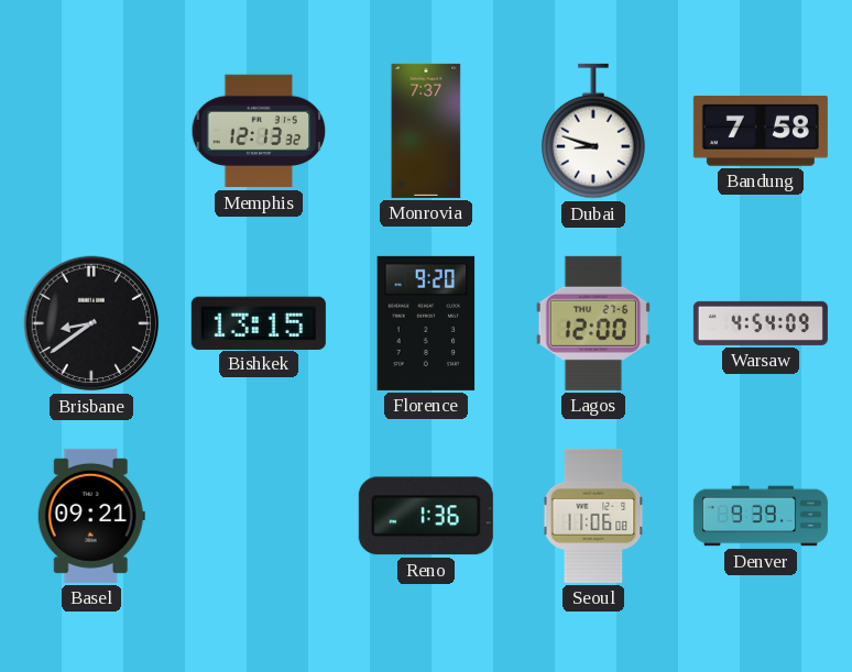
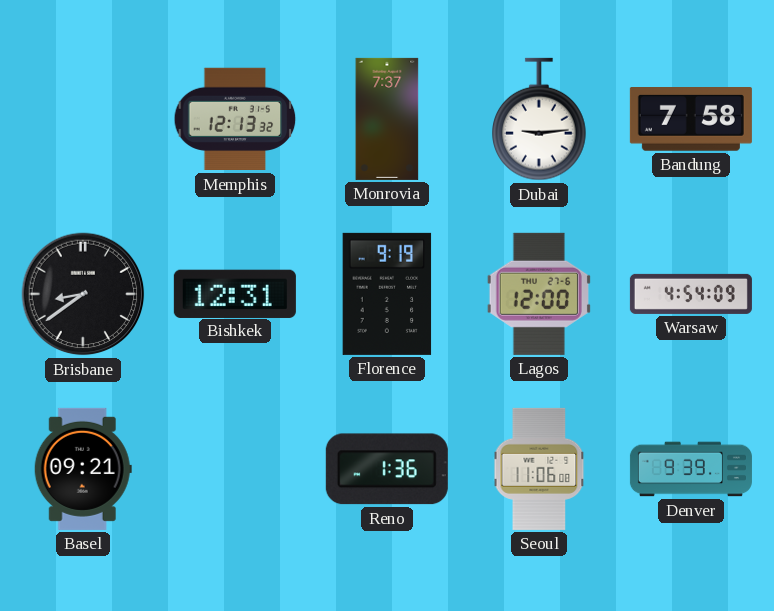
Dubai: 8:48 -> 9:14 (540, 119)
Bishkek: 13:15 -> 12:31 (235, 293)
Florence: 9:20 -> 9:19 (387, 294)
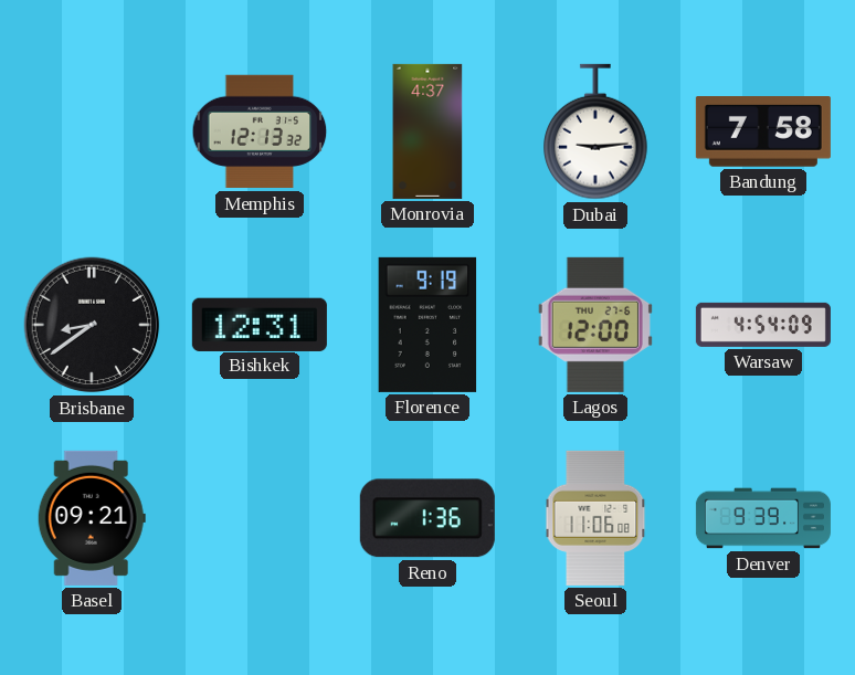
Monrovia: 7:37 -> 4:37 (427, 131)
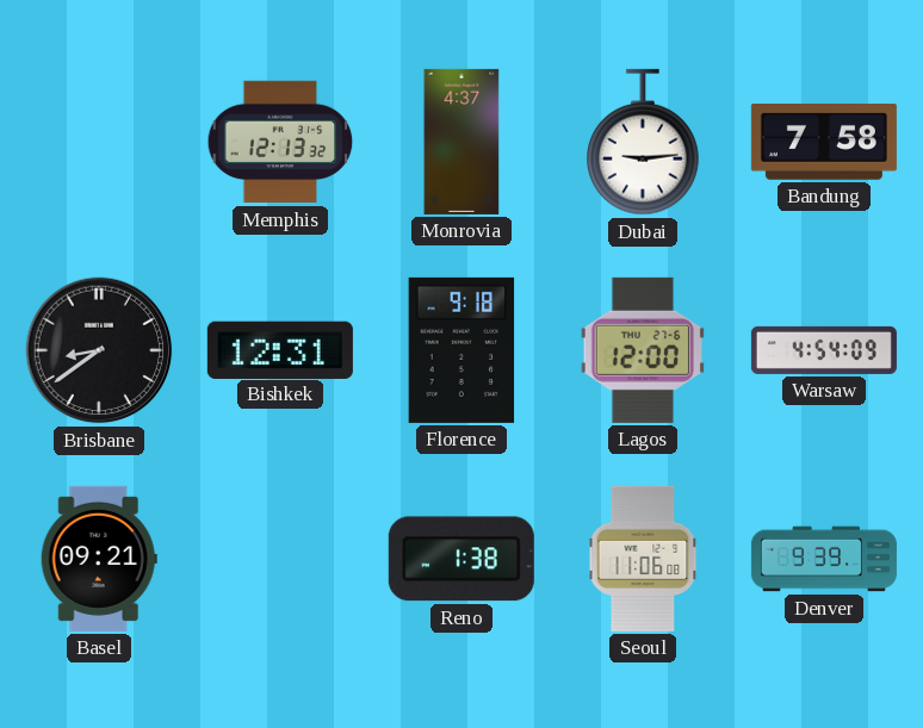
Florence: 9:19 -> 9:18 (461, 350)
Reno: 1:36 -> 1:38 (461, 559)
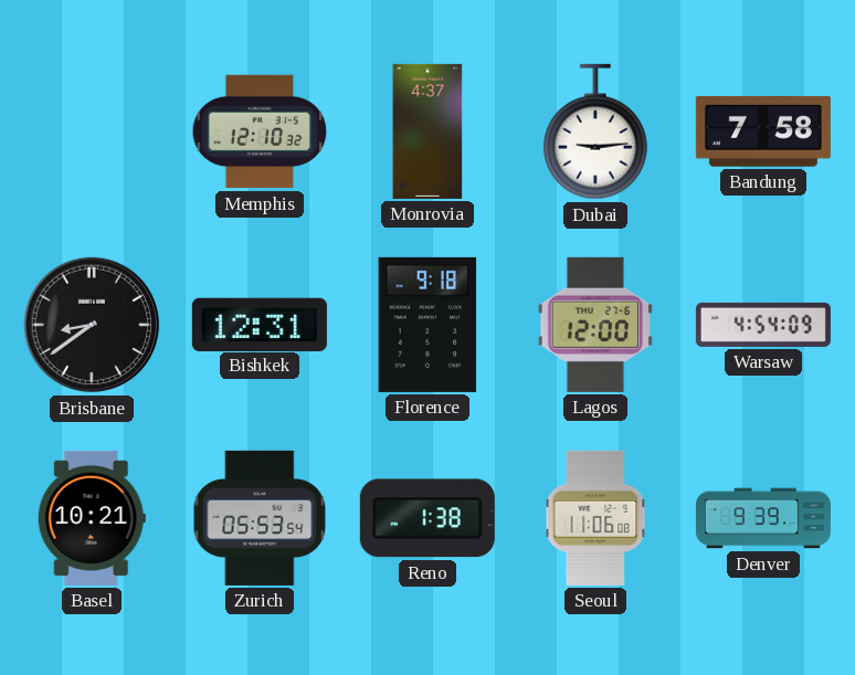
Memphis: 12:13 -> 12:10 (260, 131)
Basel: 09:21 -> 10:21 (92, 518)
Zurich: none -> 05:53 (260, 518)
